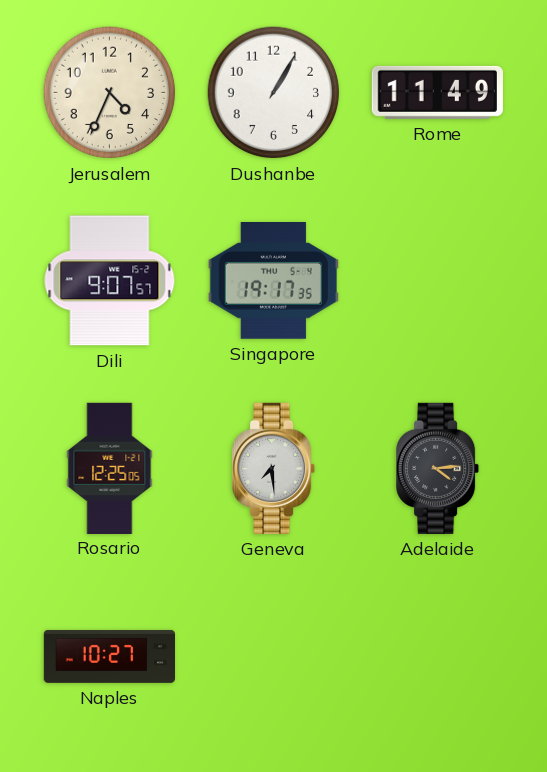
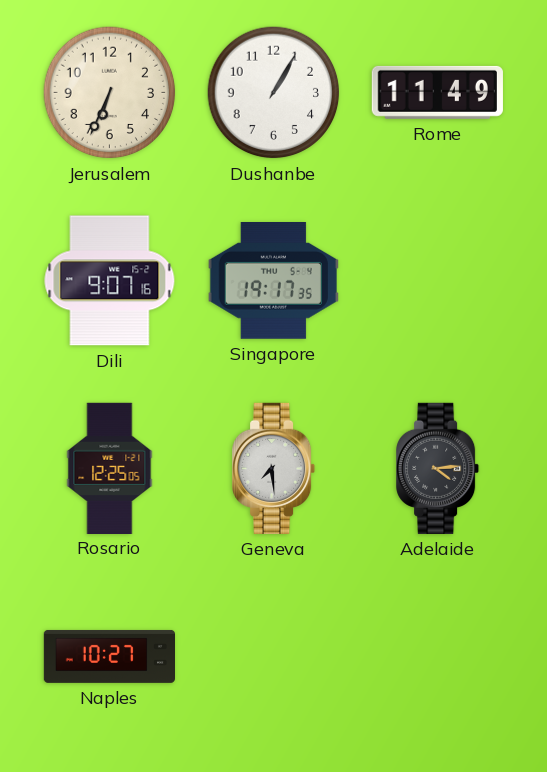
Jerusalem: 4:34 -> 6:34 (110, 93)
Dili: 9:07:57 -> 9:07:16 (110, 281)
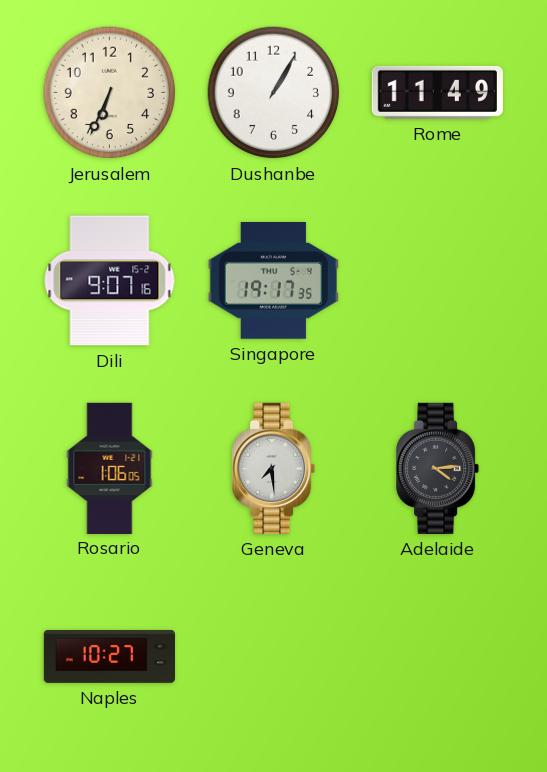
Rosario: 12:25 -> 1:06 (110, 468)
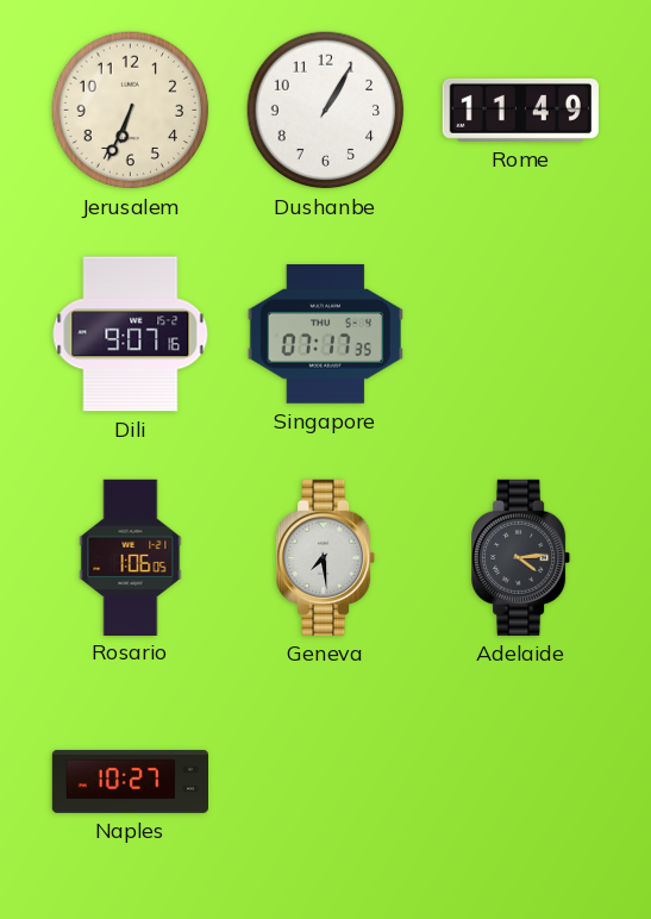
Singapore: 19:17 -> 07:17 (325, 335)
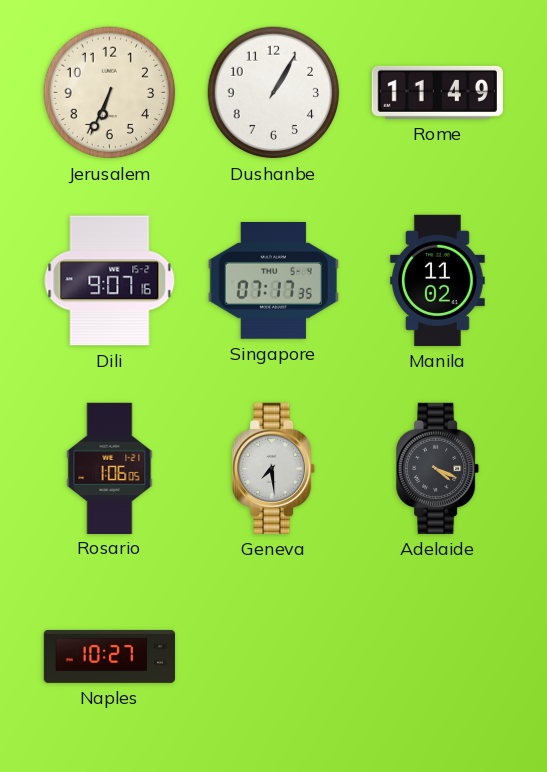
Manila: none -> 11:02 (438, 280)
Adelaide: 4:14 -> 4:19 (438, 468)
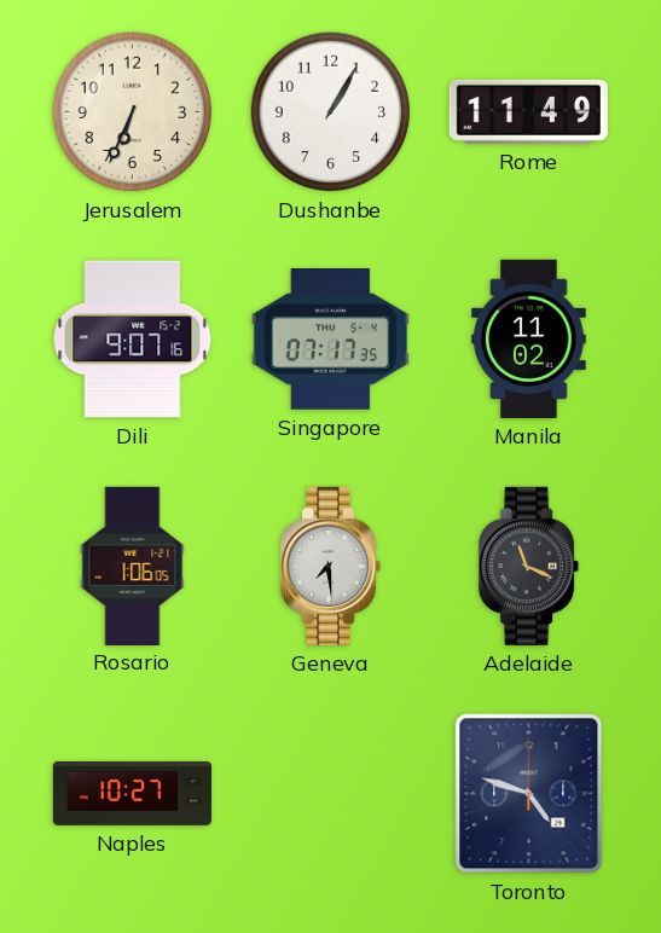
Adelaide: 4:19 -> 11:19 (529, 566)
Toronto: none -> 4:48 (529, 794)
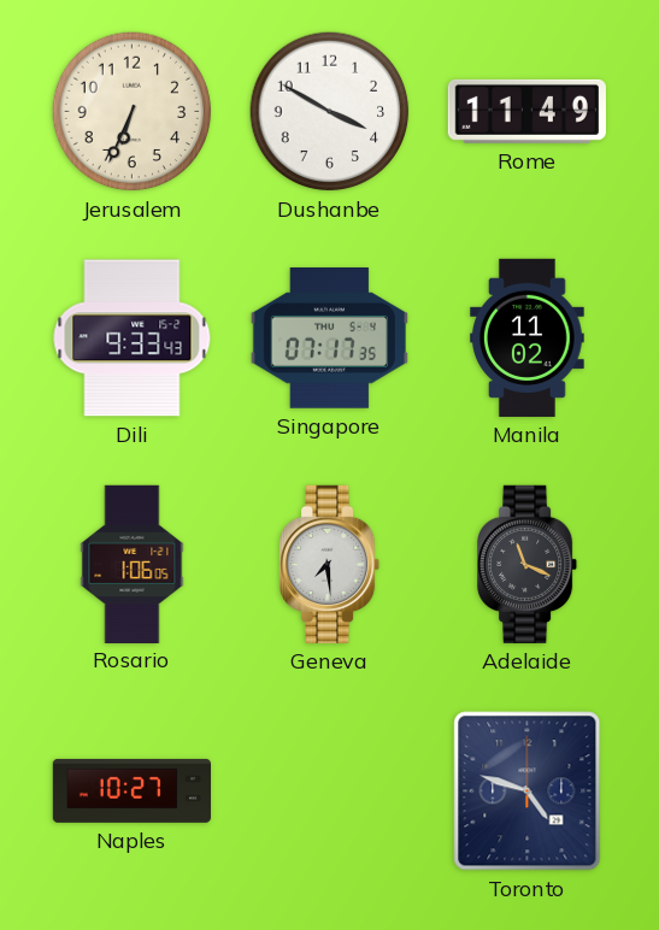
Dushanbe: 1:05 -> 3:50 (330, 112)
Dili: 9:07 -> 9:33 (133, 339)
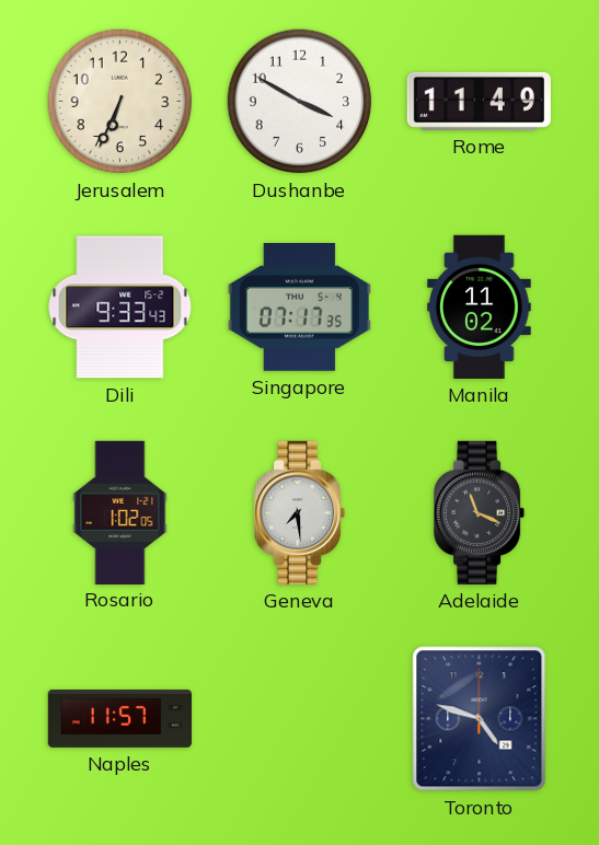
Rosario: 1:06 -> 1:02 (120, 512)
Naples: 10:27 -> 11:57 (119, 718)
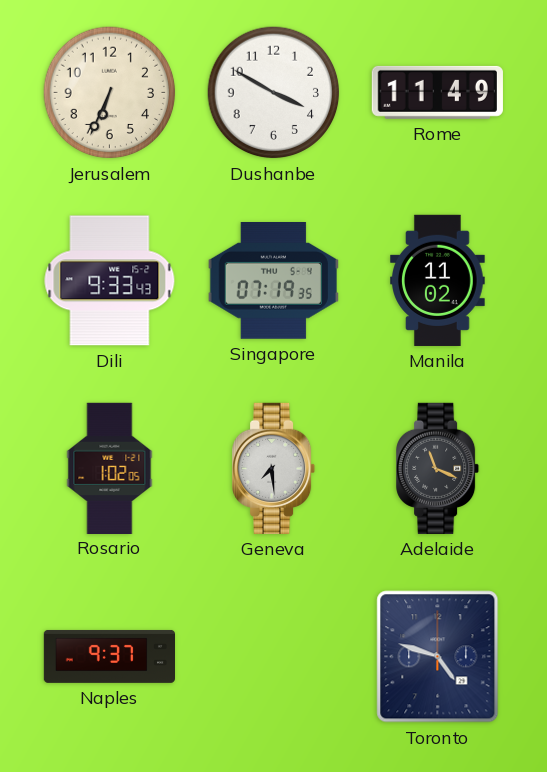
Singapore: 07:17 -> 07:19 (273, 281)
Naples: 11:57 -> 9:37 (109, 656)
